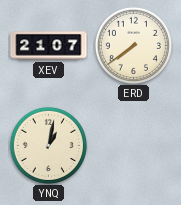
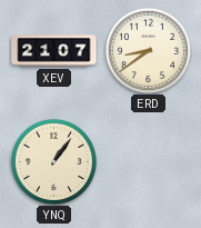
ERD: 7:39 -> 8:39 (148, 50)
YNQ: 1:02 -> 1:06 (53, 161)
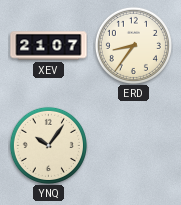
ERD: 8:39 -> 8:36 (133, 45)
YNQ: 1:06 -> 10:06 (48, 145)
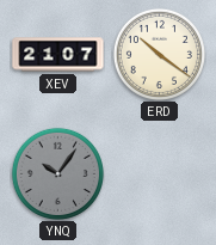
ERD: 8:36 -> 10:21 (159, 54)
YNQ dial: cream -> grey (57, 173)
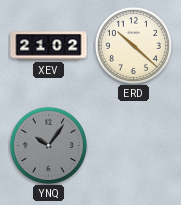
XEV: 21:07 -> 21:02 (49, 46)
ERD: 10:21 -> 10:22 (133, 45)
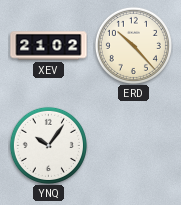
ERD: 10:22 -> 10:23 (133, 45)
YNQ dial: grey -> white (48, 145)
